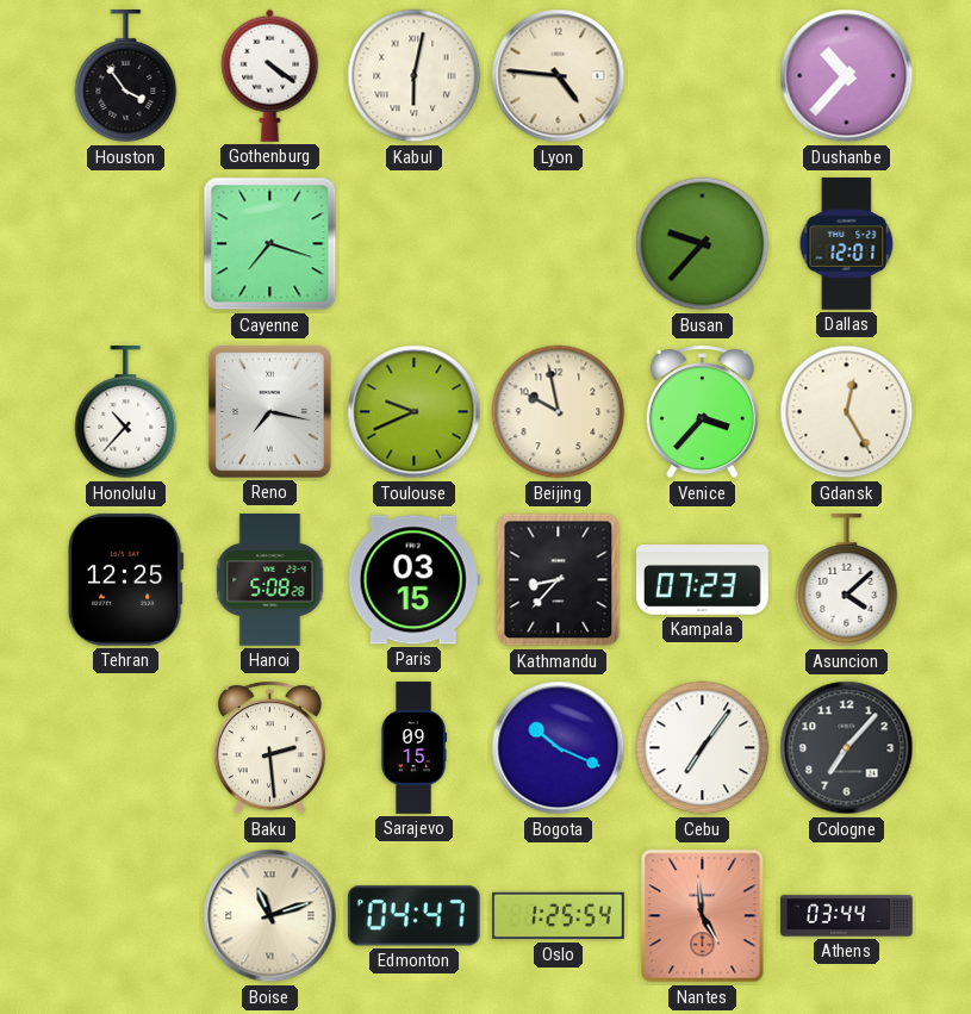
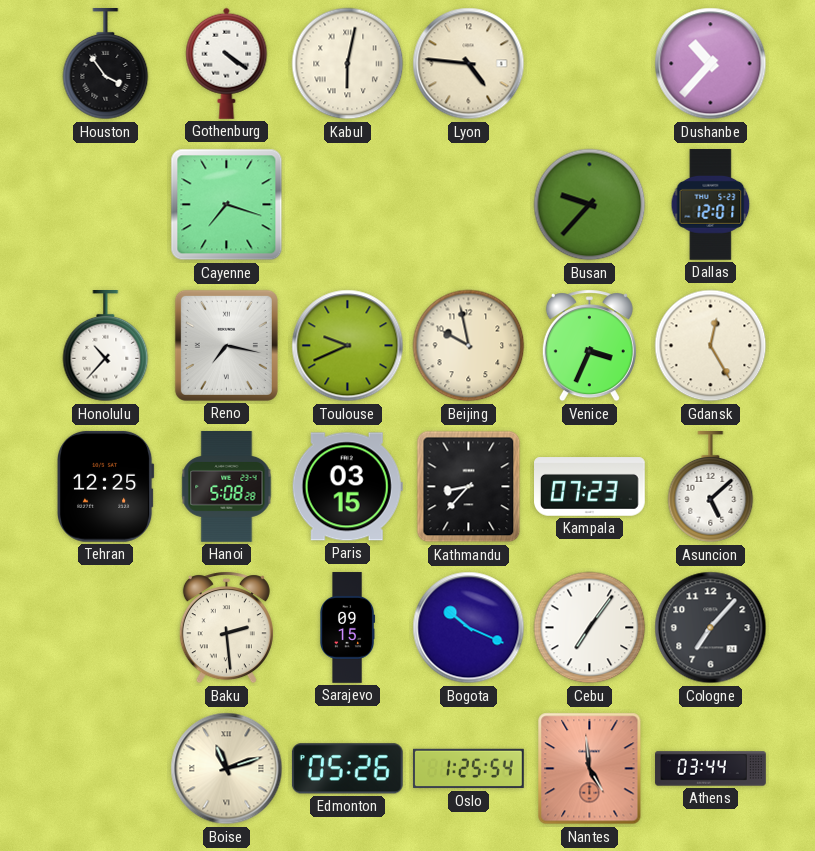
Venice: 3:37 -> 3:34 (589, 346)
Asuncion: 4:08 -> 5:08 (711, 488)
Edmonton: 04:47 -> 05:26 (347, 769)
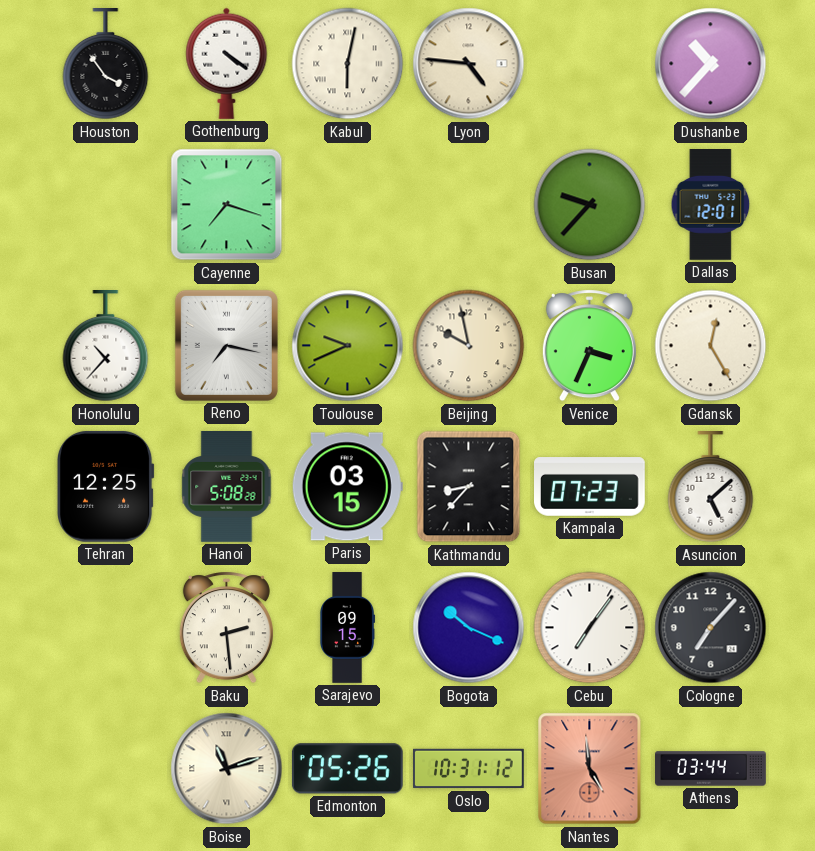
Oslo: 1:25 -> 10:31 (469, 769)
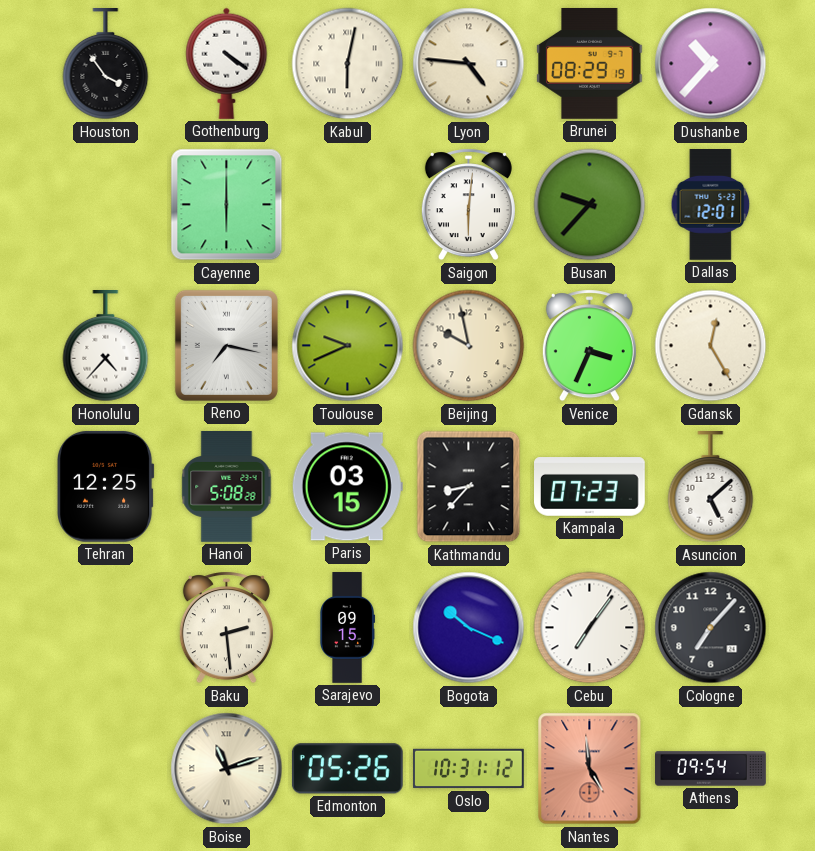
Brunei: none -> 08:29 (590, 63)
Cayenne: 7:18 -> 6:00 (227, 205)
Saigon: none -> 6:01 (468, 205)
Honolulu: 10:37 -> 4:37 (106, 347)
Athens: 03:44 -> 09:54 (711, 769)
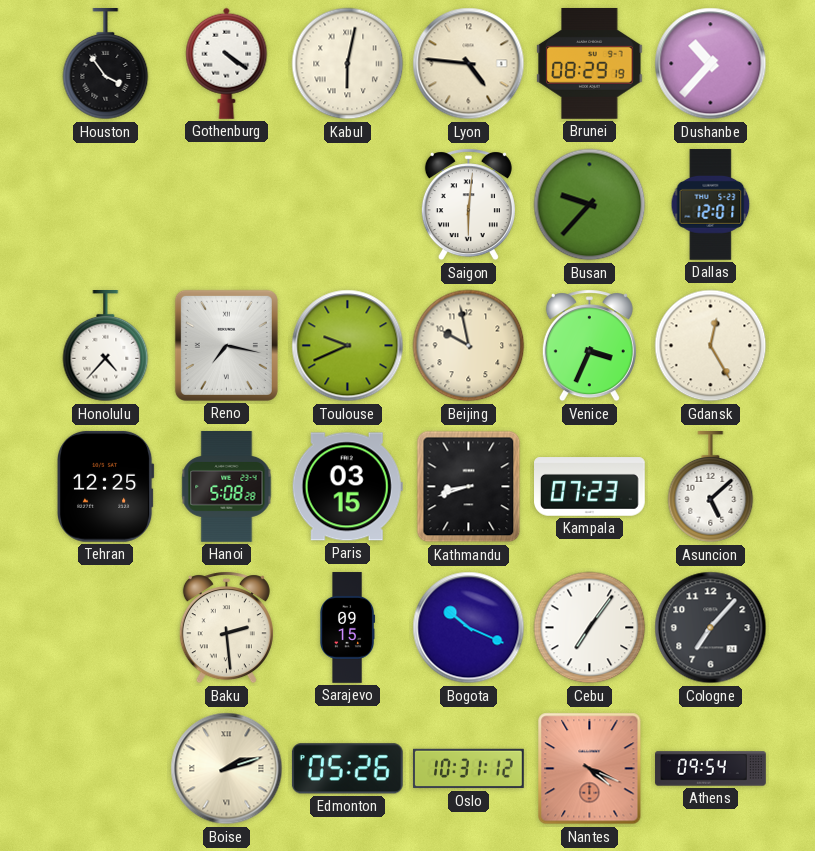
Cayenne: 6:00 -> none (227, 205)
Kathmandu: 8:37 -> 8:42 (469, 487)
Boise: 11:12 -> 2:12 (227, 769)
Nantes: 4:59 -> 4:19 (590, 769)
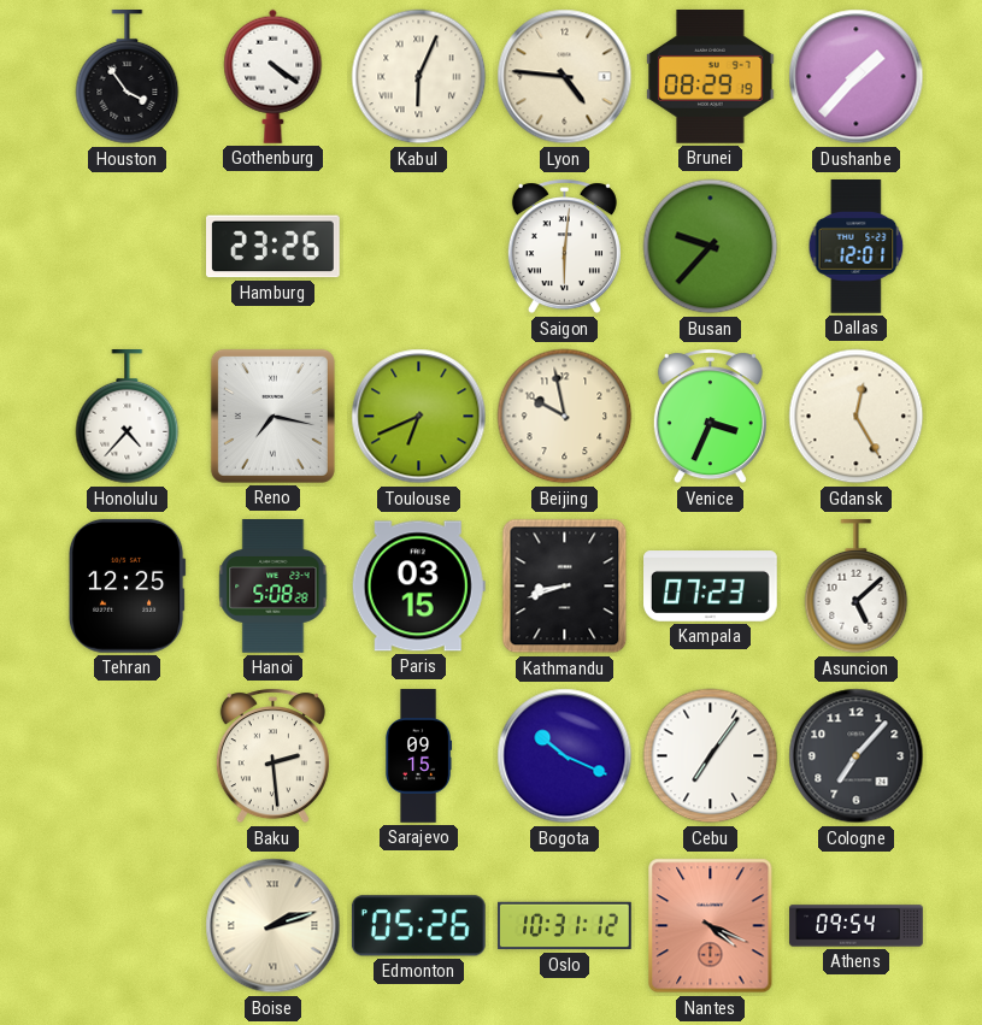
Kabul: 6:02 -> 6:04 (419, 77)
Dushanbe: 10:37 -> 1:37 (857, 77)
Hamburg: none -> 23:26 (274, 247)
Toulouse: 9:41 -> 6:41 (419, 417)
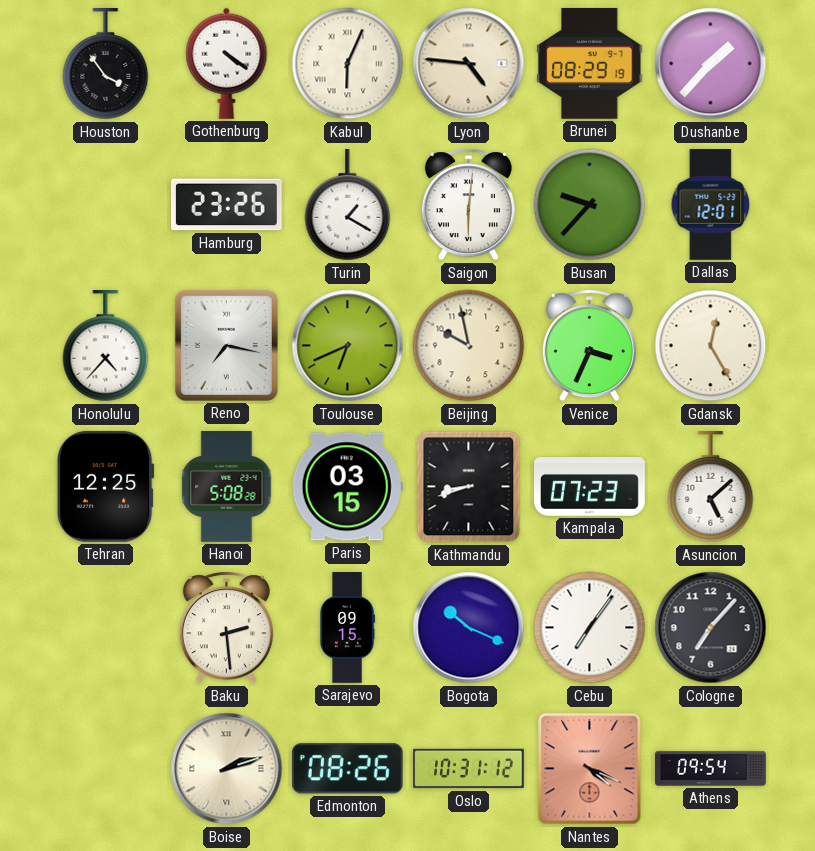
Turin: none -> 1:20 (348, 206)
Edmonton: 05:26 -> 08:26 (347, 769)
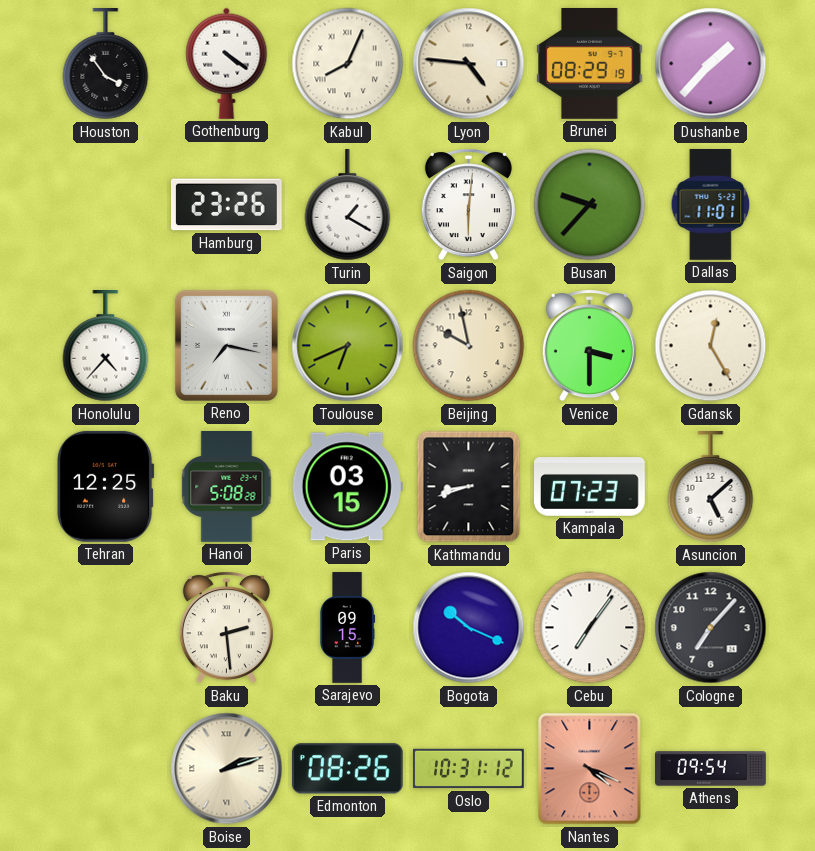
Kabul: 6:04 -> 8:04 (348, 64)
Dallas: 12:01 -> 11:01 (711, 205)
Venice: 3:34 -> 3:30 (589, 346)
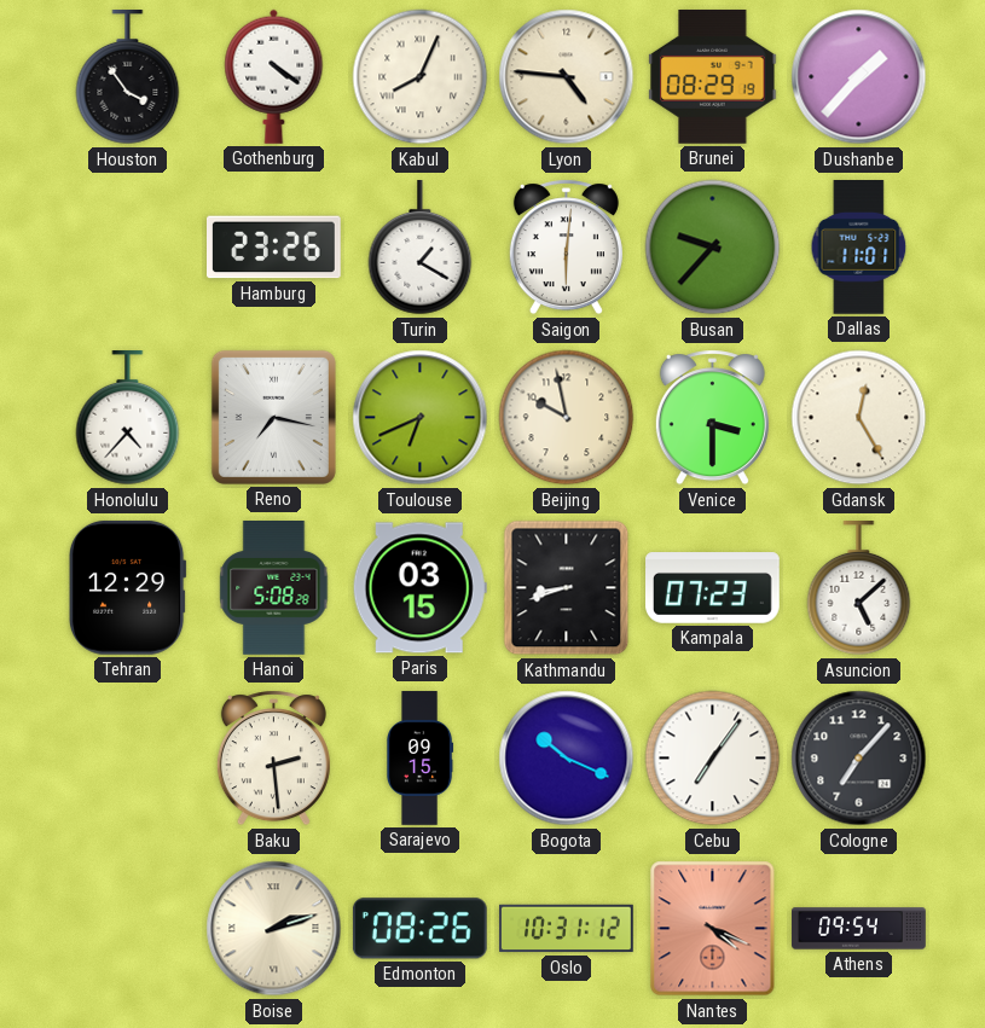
Tehran: 12:25 -> 12:29 (127, 587)
